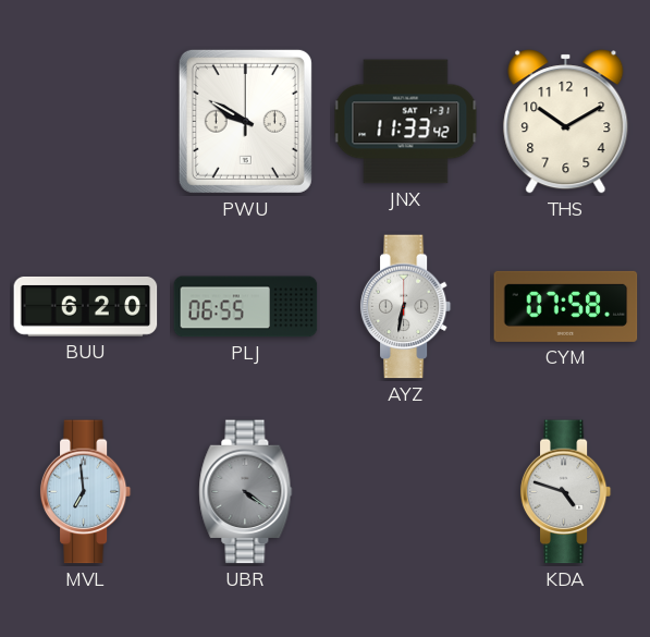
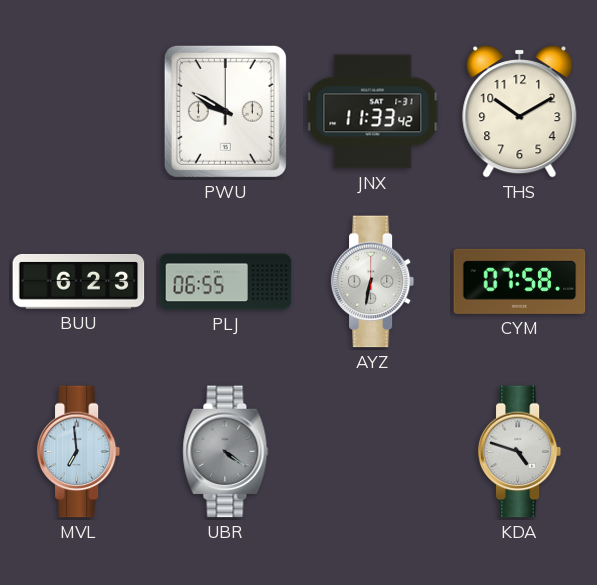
BUU: 6:20 -> 6:23 (79, 281)
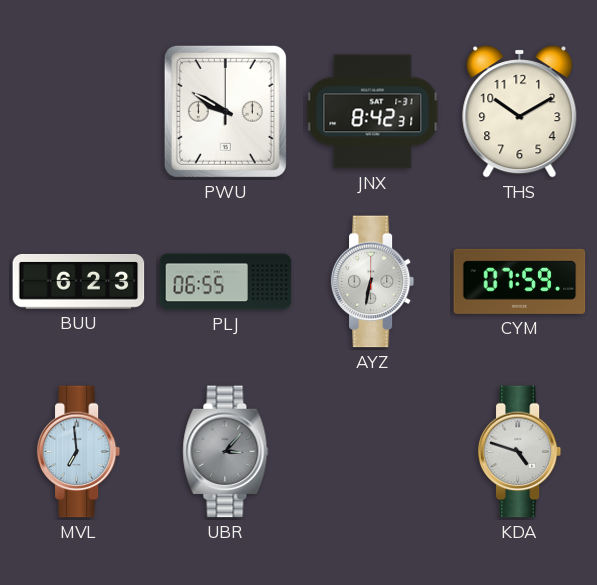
JNX: 11:33 -> 8:42 (373, 112)
CYM: 07:58 -> 07:59 (520, 281)
UBR: 4:21 -> 3:07 (226, 452)
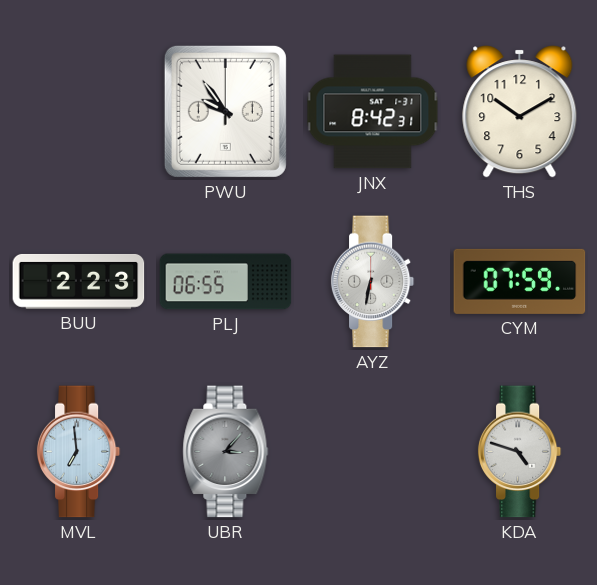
PWU: 9:50 -> 9:54 (225, 111)
BUU: 6:23 -> 2:23 (79, 281)
